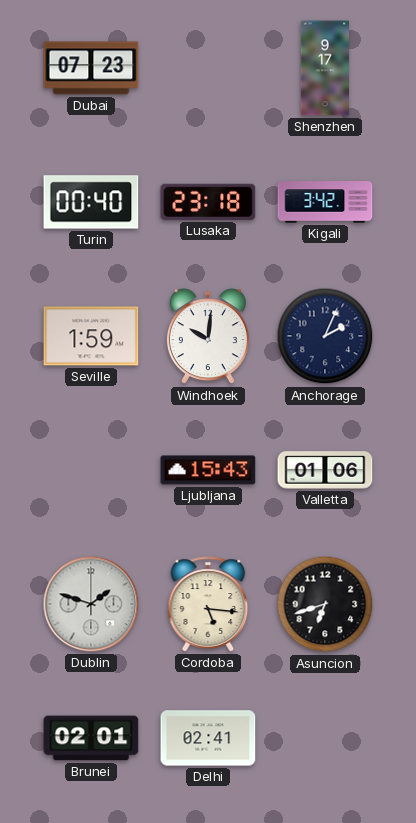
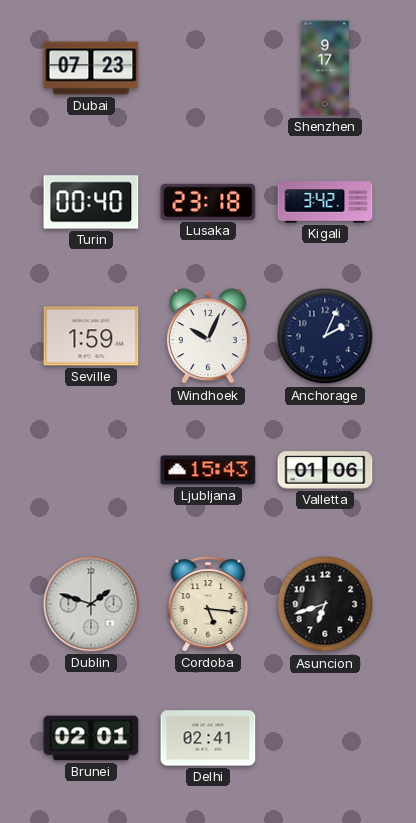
Windhoek: 10:01 -> 10:04 (208, 337)
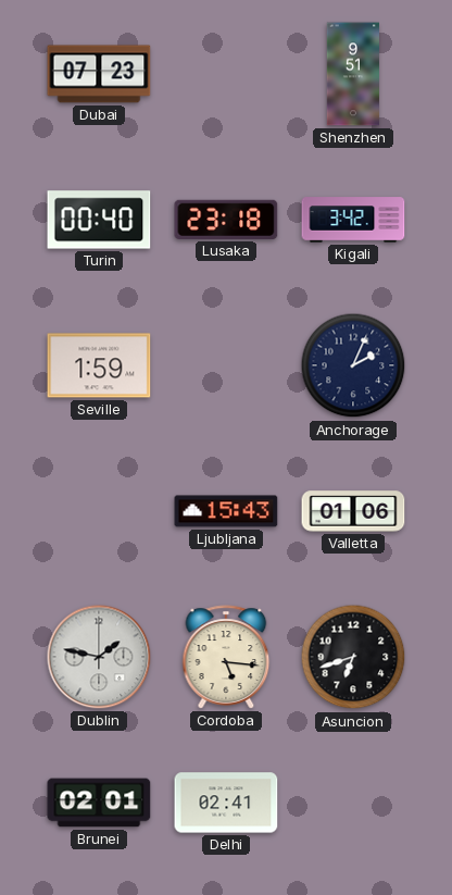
Shenzhen: 9:17 -> 9:51 (353, 74)
Windhoek: 10:04 -> none (208, 337)
Dublin: 1:48 -> 1:47 (99, 657)
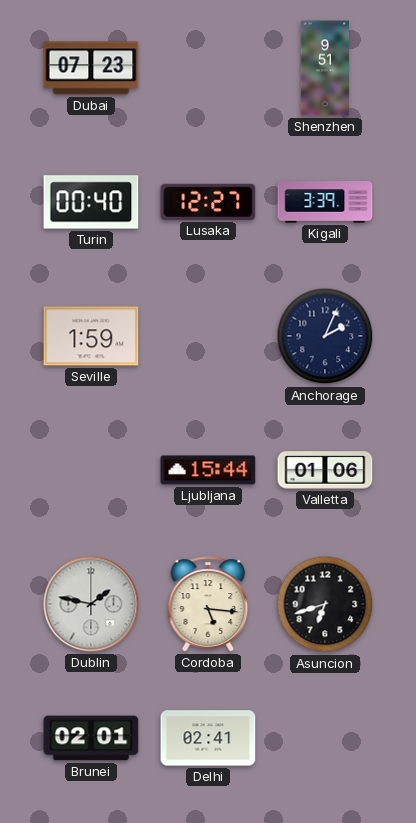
Lusaka: 23:18 -> 12:27 (208, 202)
Kigali: 3:42 -> 3:39 (325, 202)
Ljubljana: 15:43 -> 15:44 (208, 470)
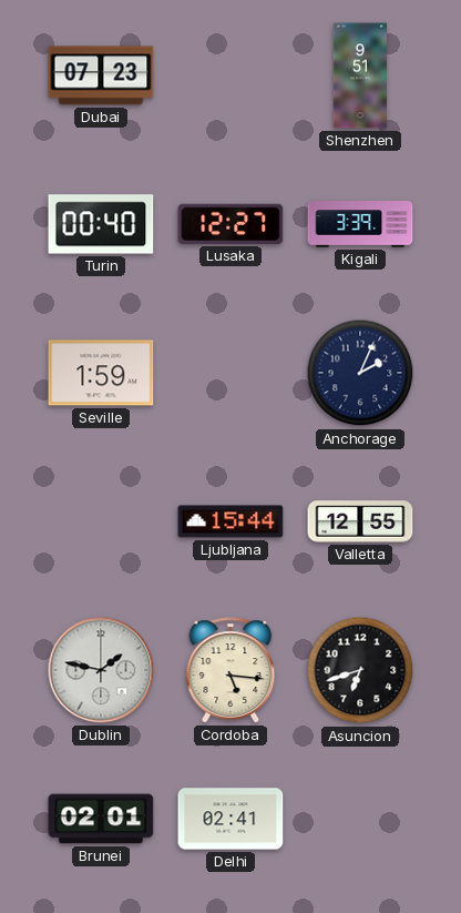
Valletta: 01:06 -> 12:55 (360, 521)
